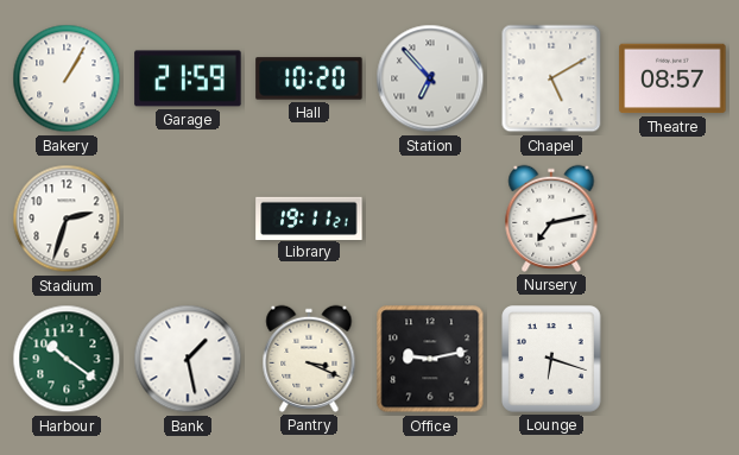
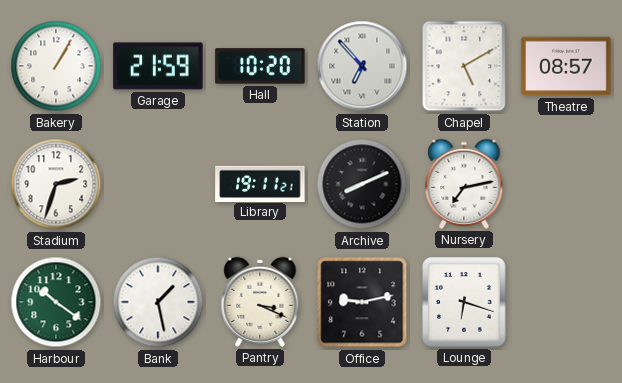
Archive: none -> 8:11 (362, 184)
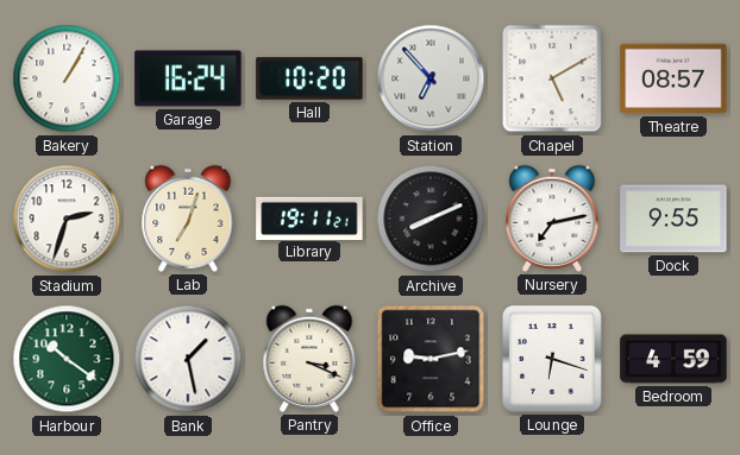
Garage: 21:59 -> 16:24 (188, 78)
Lab: none -> 7:03 (188, 219)
Dock: none -> 9:55 (673, 219)
Bedroom: none -> 4:59 (673, 359)
